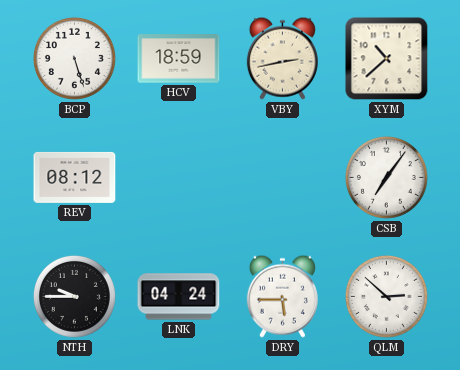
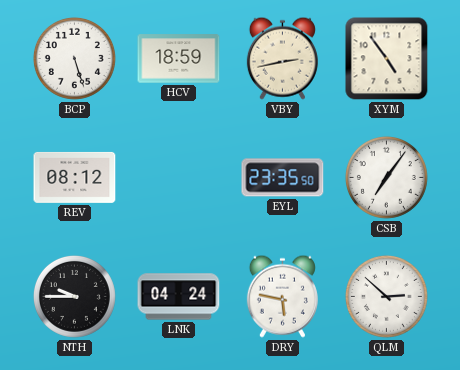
XYM: 10:38 -> 4:54 (387, 59)
EYL: none -> 23:35 (283, 178)
DRY: 5:45 -> 5:47 (282, 296)
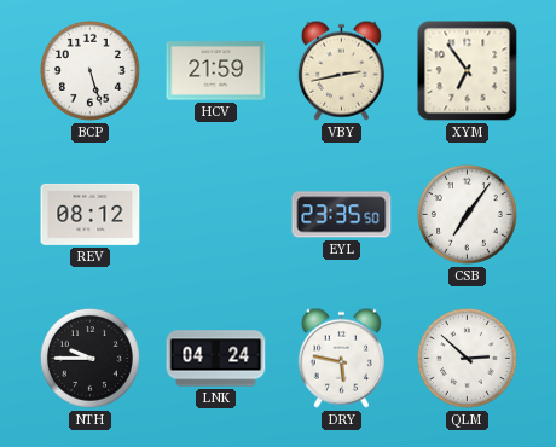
HCV: 18:59 -> 21:59 (216, 71)
XYM: 4:54 -> 6:54 (468, 71)
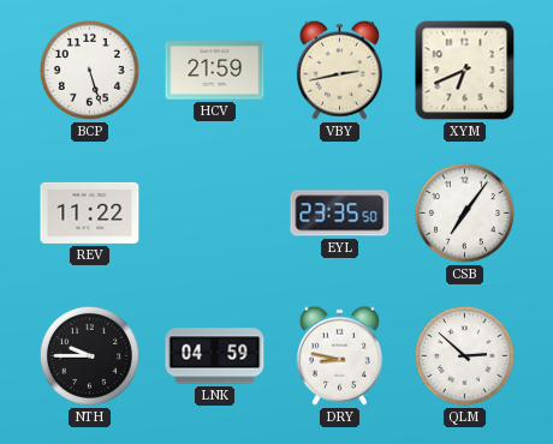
XYM: 6:54 -> 6:41 (465, 71)
REV: 08:12 -> 11:22 (90, 212)
LNK: 04:24 -> 04:59 (215, 356)
DRY: 5:47 -> 8:47 (339, 355)
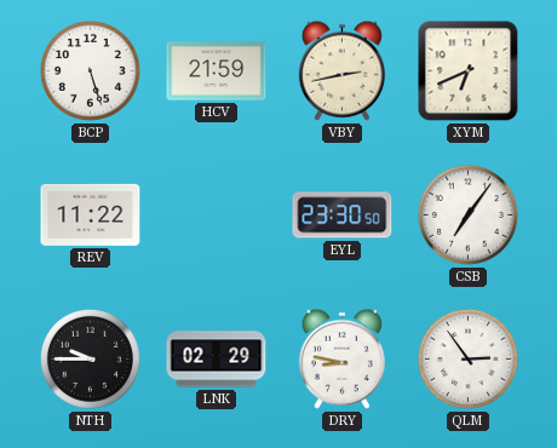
EYL: 23:35 -> 23:30 (343, 216)
LNK: 04:59 -> 02:29 (217, 360)
QLM: 2:52 -> 2:54 (467, 358)
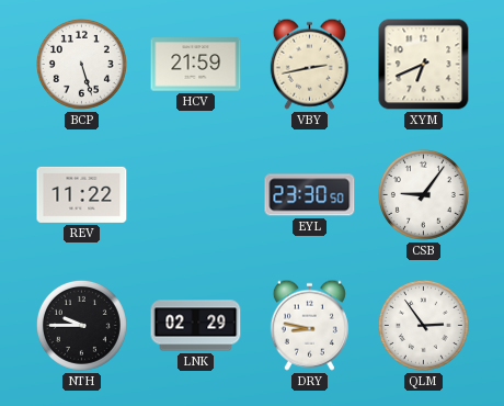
CSB: 7:06 -> 9:06 (423, 194)
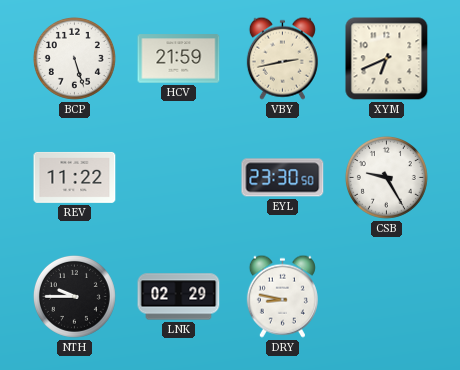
CSB: 9:06 -> 9:25 (386, 177)
QLM: 2:54 -> none (423, 325)
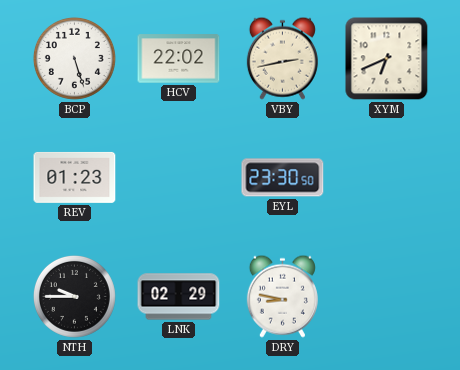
HCV: 21:59 -> 22:02 (179, 59)
REV: 11:22 -> 01:23 (75, 177)
CSB: 9:25 -> none (386, 177)
